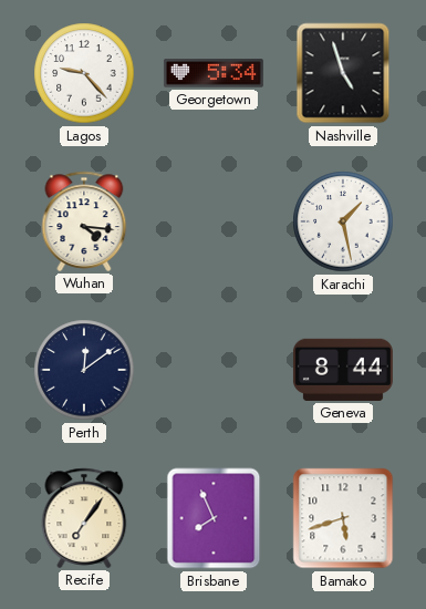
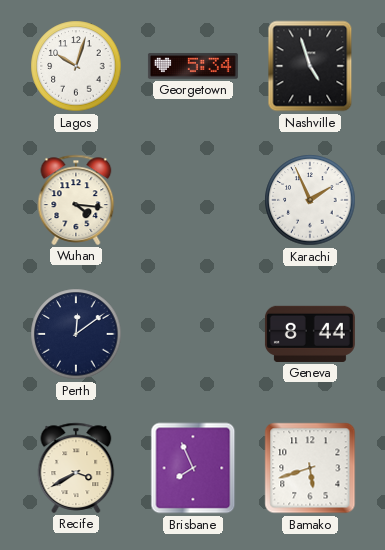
Lagos: 9:23 -> 10:03 (76, 66)
Karachi: 1:28 -> 1:56 (310, 200)
Recife: 7:06 -> 3:40 (76, 468)
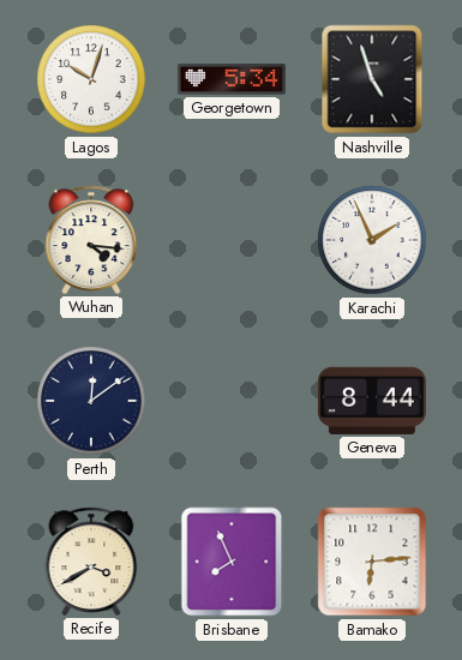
Bamako: 5:42 -> 6:14 (372, 562)
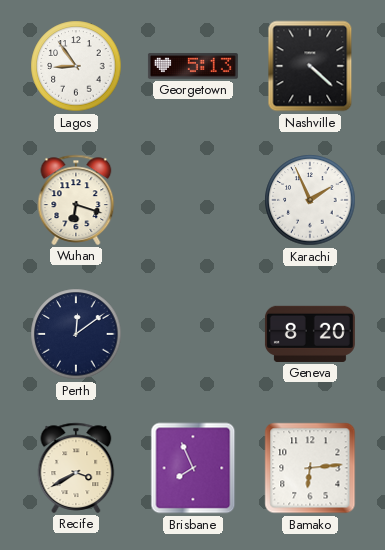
Lagos: 10:03 -> 8:54 (76, 66)
Georgetown: 5:34 -> 5:13 (193, 66)
Nashville: 4:57 -> 4:22 (310, 66)
Wuhan: 4:16 -> 6:18 (76, 200)
Geneva: 8:44 -> 8:20 (310, 334)
